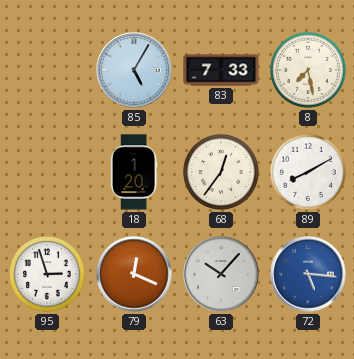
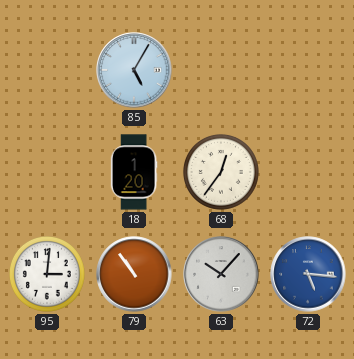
83: 7:33 -> none (221, 70)
8: 7:28 -> none (308, 70)
89: 8:10 -> none (308, 172)
95: 2:57 -> 3:01 (47, 274)
79: 12:19 -> 10:54 (134, 274)
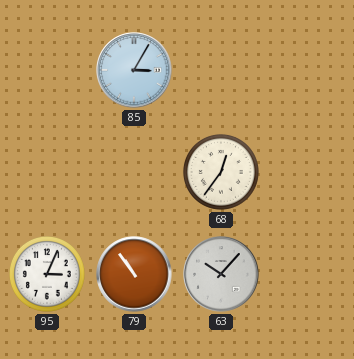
85: 5:05 -> 3:05 (134, 70)
18: 1:20 -> none (134, 172)
95: 3:01 -> 3:04 (47, 274)
72: 5:16 -> none (308, 274)
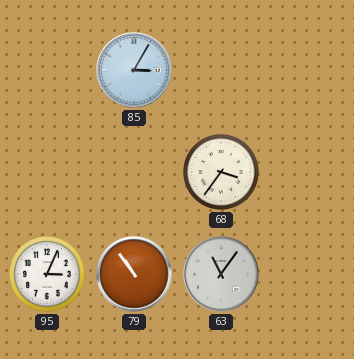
68: 12:36 -> 3:36 (221, 172)
63: 10:07 -> 11:06 (221, 274)
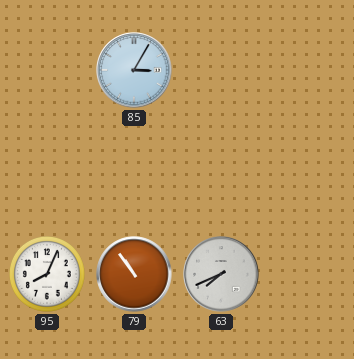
68: 3:36 -> none (221, 172)
95: 3:04 -> 8:04 (47, 274)
63: 11:06 -> 7:41 (221, 274)
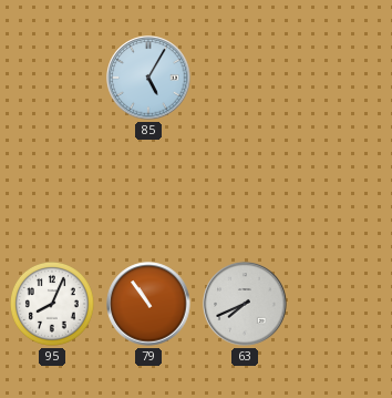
85: 3:05 -> 5:05 (148, 78)
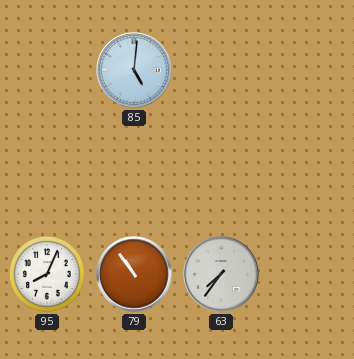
85: 5:05 -> 5:01 (134, 70)
63: 7:41 -> 7:36 (221, 274)
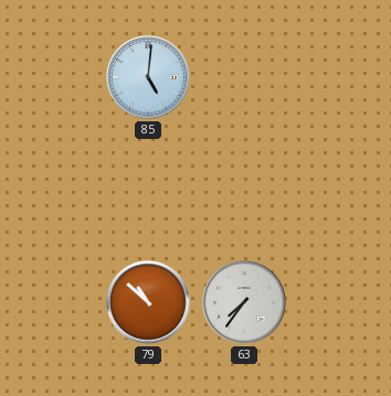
95: 8:04 -> none (47, 274)
79: 10:54 -> 10:52 (148, 302)
